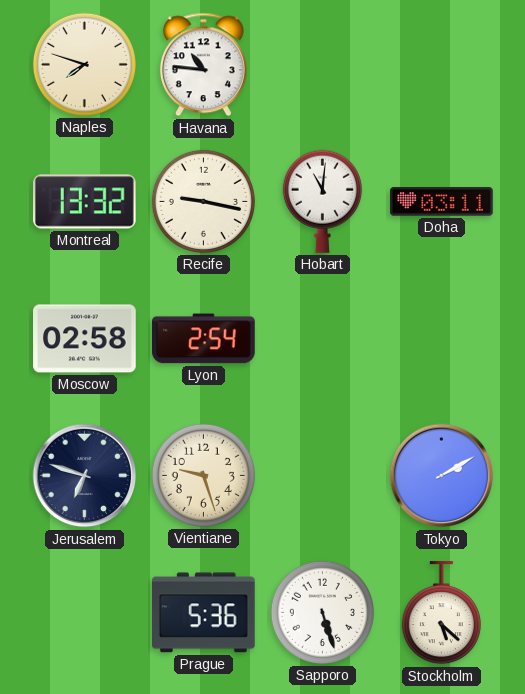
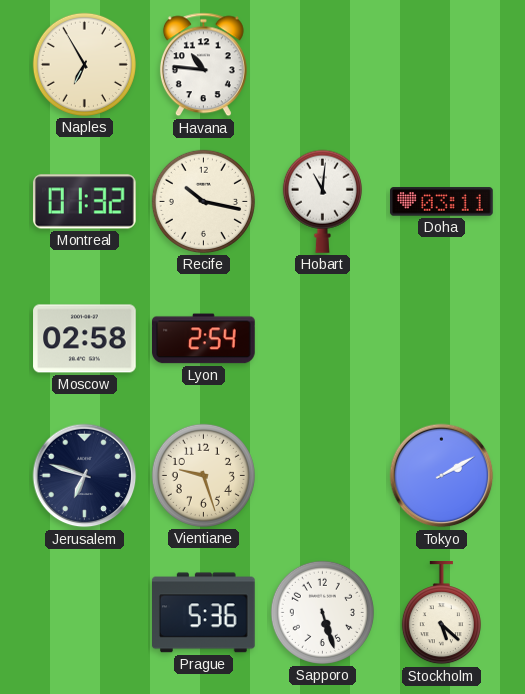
Naples: 7:48 -> 6:55 (84, 64)
Montreal: 13:32 -> 01:32 (85, 202)
Recife: 9:17 -> 10:17 (203, 201)
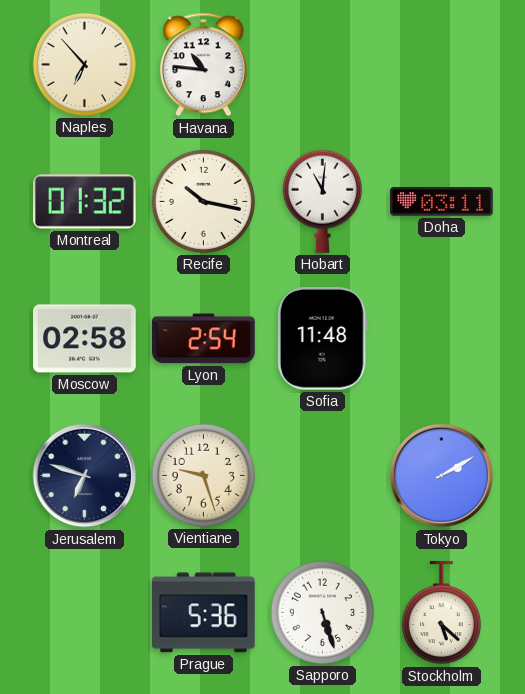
Naples: 6:55 -> 6:53 (84, 64)
Sofia: none -> 11:48 (322, 339)
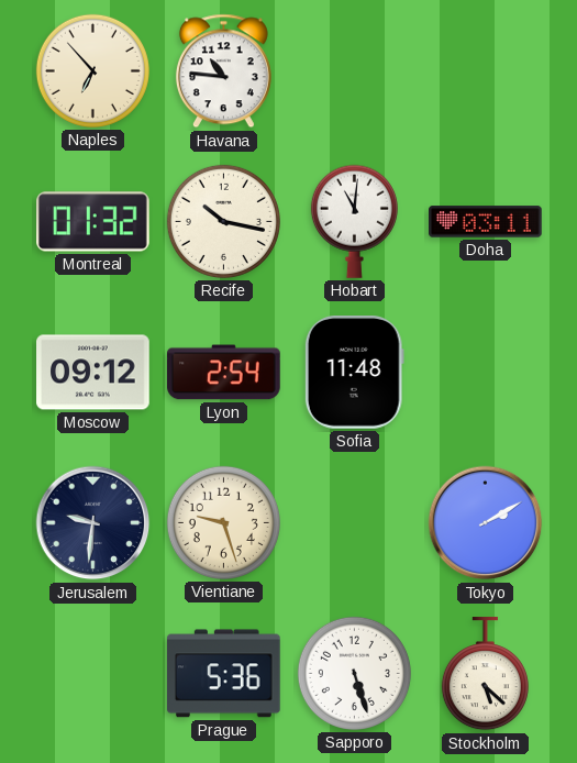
Moscow: 02:58 -> 09:12 (93, 373)
Jerusalem: 6:48 -> 9:31 (93, 523)
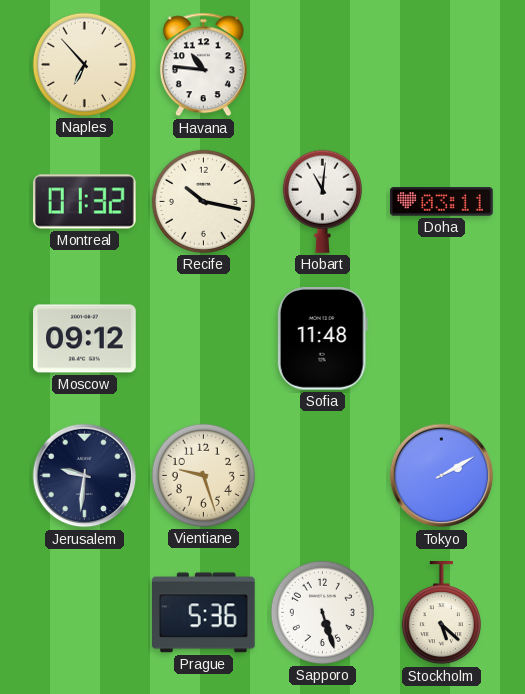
Lyon: 2:54 -> none (224, 373)
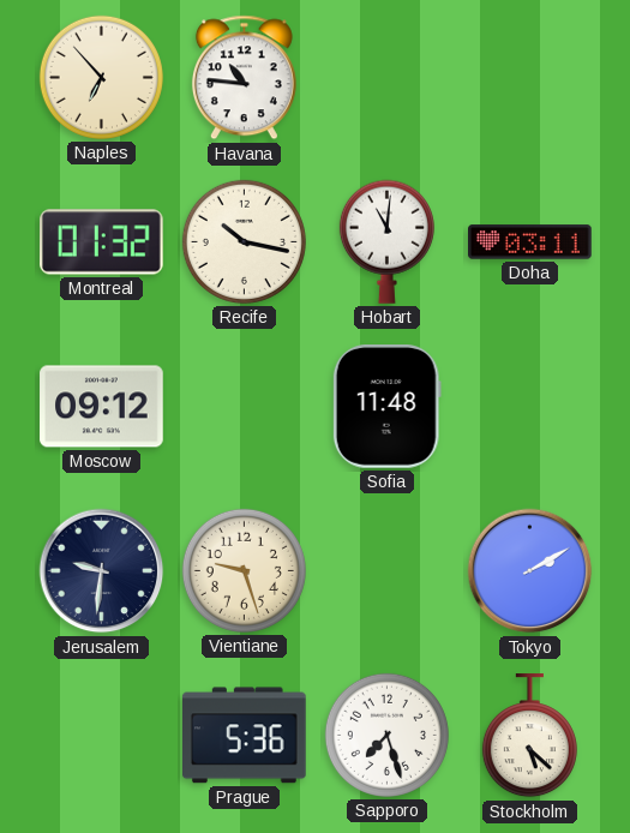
Sapporo: 5:27 -> 7:27 (386, 735)
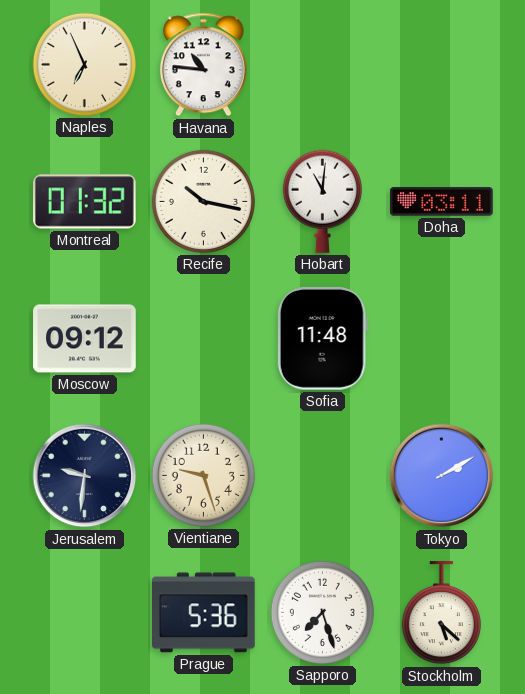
Naples: 6:53 -> 6:56 (84, 64)
